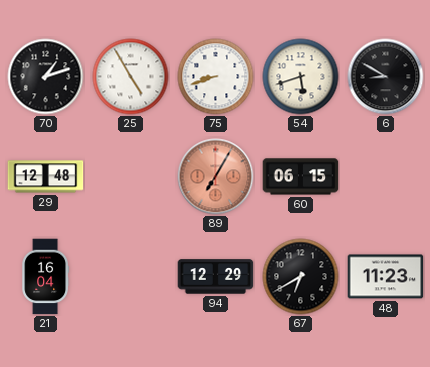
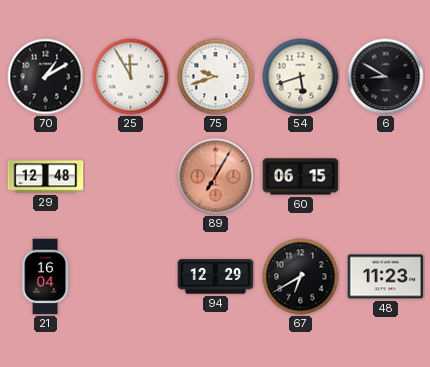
70: 1:12 -> 1:10 (46, 77)
25: 4:55 -> 11:55 (131, 77)
75: 8:42 -> 9:42 (216, 77)
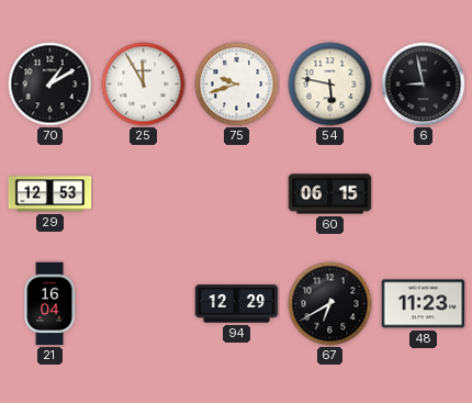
54: 5:42 -> 5:47 (330, 85)
6: 8:50 -> 8:58 (424, 85)
29: 12:48 -> 12:53 (50, 194)
89: 7:05 -> none (216, 177)
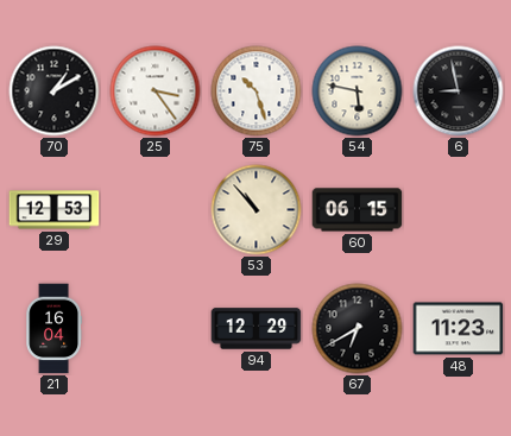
25: 11:55 -> 3:24 (156, 91)
75: 9:42 -> 10:27 (257, 91)
53: none -> 10:53 (257, 210)
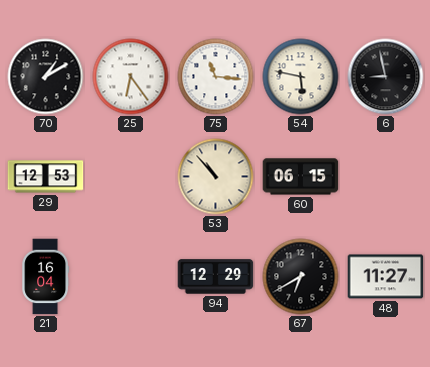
25: 3:24 -> 6:24 (131, 77)
75: 10:27 -> 11:16 (216, 77)
48: 11:23 -> 11:27 (386, 277)
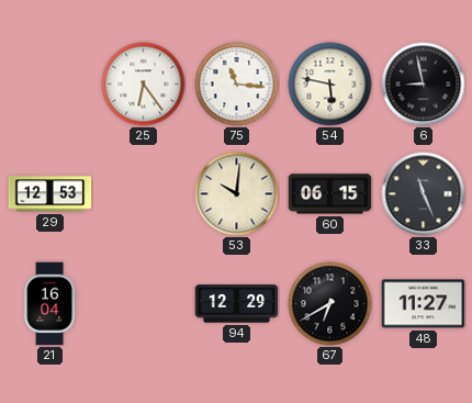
70: 1:10 -> none (46, 77)
53: 10:53 -> 10:01 (237, 194)
33: none -> 11:26 (424, 194)
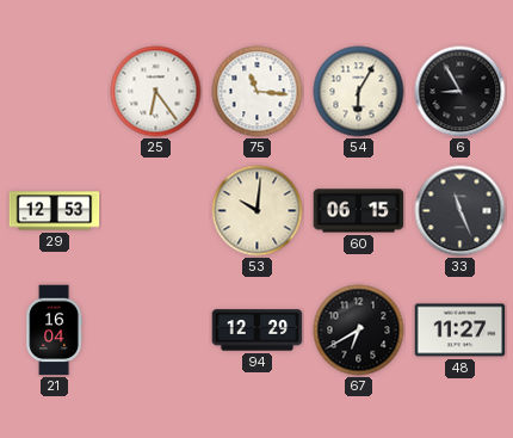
54: 5:47 -> 6:05 (359, 92)
6: 8:58 -> 8:55 (461, 92)
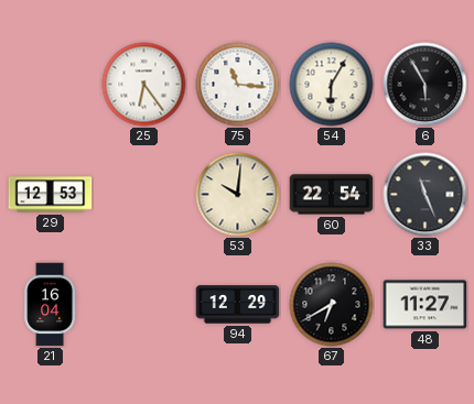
6: 8:55 -> 5:55 (425, 85)
60: 06:15 -> 22:54 (332, 195)
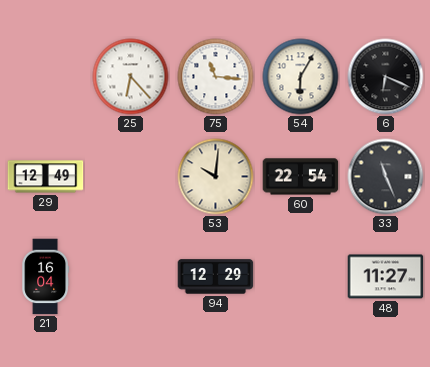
25: 6:24 -> 6:23 (131, 77)
6: 5:55 -> 6:19 (386, 77)
29: 12:53 -> 12:49 (46, 177)
67: 6:40 -> none (332, 305)
